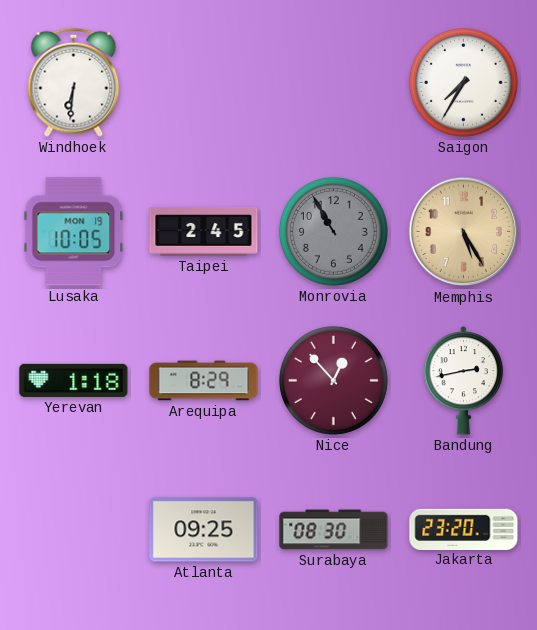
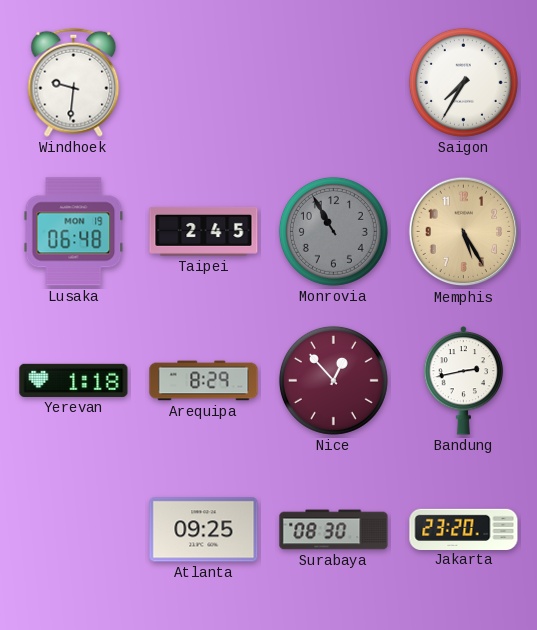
Windhoek: 6:31 -> 9:31 (74, 82)
Lusaka: 10:05 -> 06:48 (74, 232)
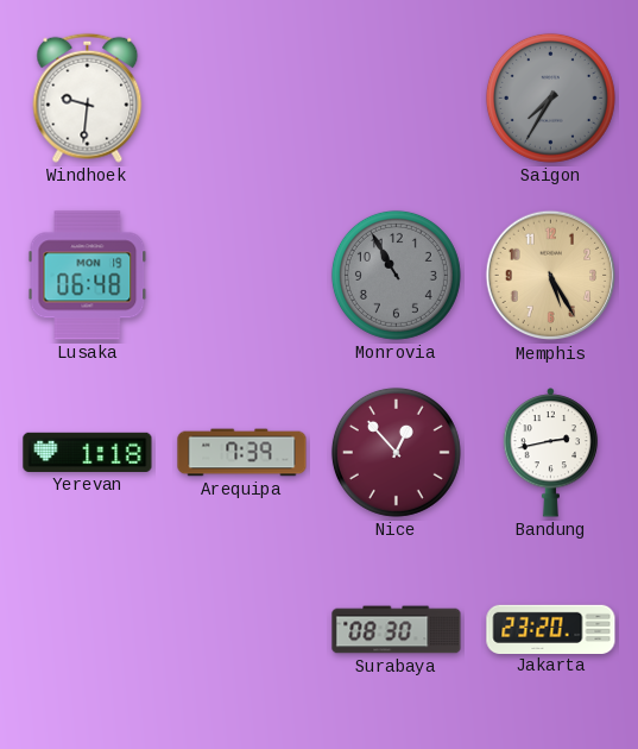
Saigon dial: white -> grey (550, 97)
Taipei: 2:45 -> none (204, 231)
Arequipa: 8:29 -> 7:39 (242, 453)
Atlanta: 09:25 -> none (204, 530)
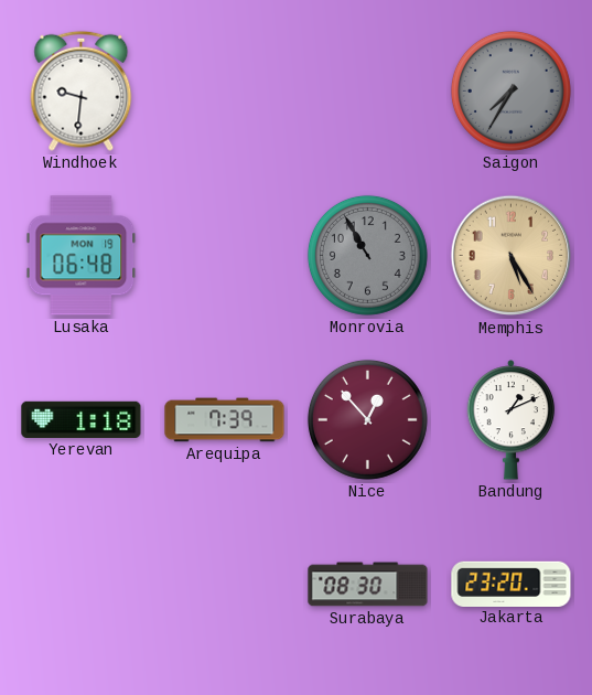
Bandung: 2:43 -> 1:11 (512, 420)
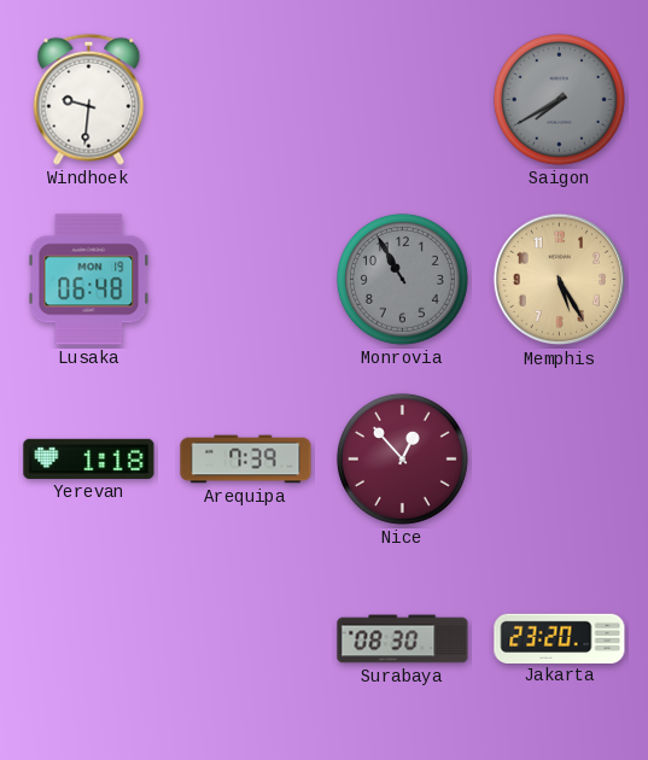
Saigon: 7:35 -> 7:40 (559, 99)
Bandung: 1:11 -> none (512, 420)
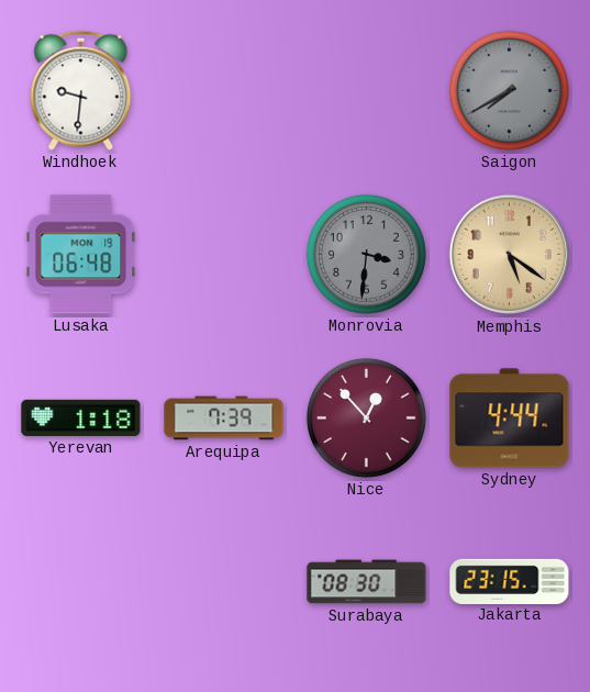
Monrovia: 10:55 -> 3:31 (366, 254)
Memphis: 5:25 -> 5:21 (510, 255)
Sydney: none -> 4:44 (510, 418)
Jakarta: 23:20 -> 23:15 (510, 581)
